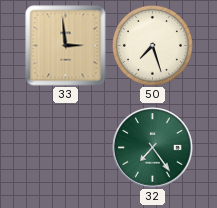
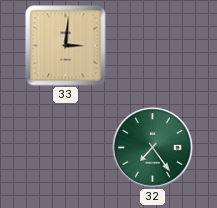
33: 2:59 -> 3:01 (66, 46)
50: 7:27 -> none (152, 45)
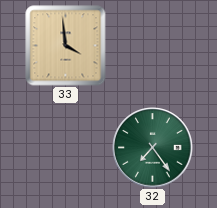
33: 3:01 -> 3:59 (66, 46)
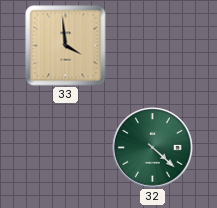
32: 7:24 -> 4:22 (153, 148)
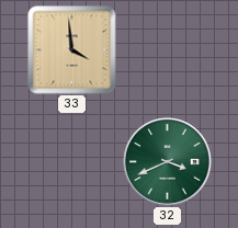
32: 4:22 -> 3:41 (168, 162)
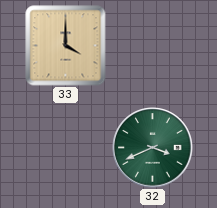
33: 3:59 -> 4:00 (66, 46)
